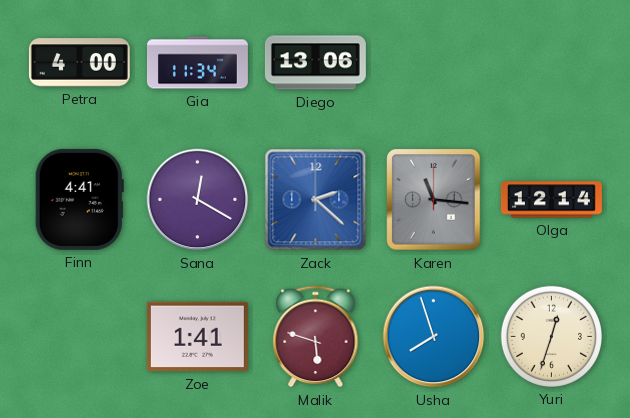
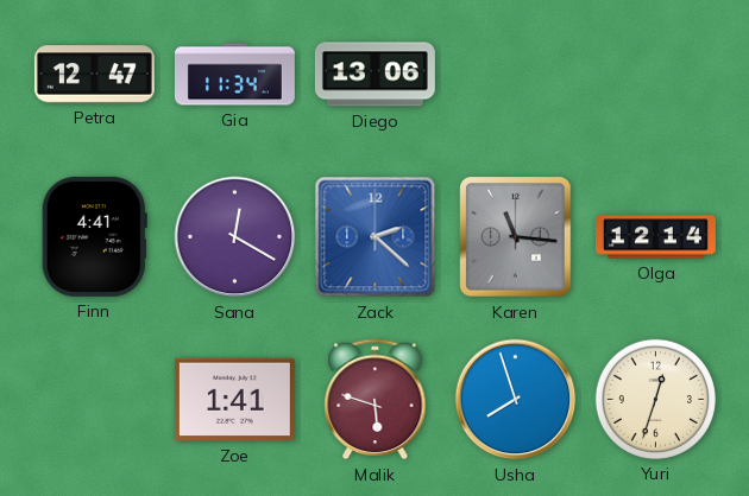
Petra: 4:00 -> 12:47 (94, 75)
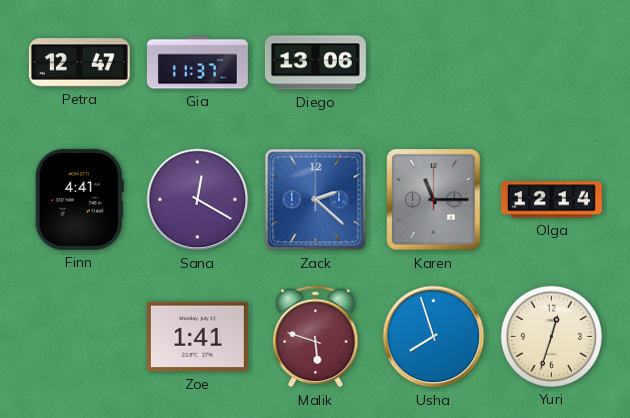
Gia: 11:34 -> 11:37 (197, 63)
Karen: 11:16 -> 11:15 (434, 200)
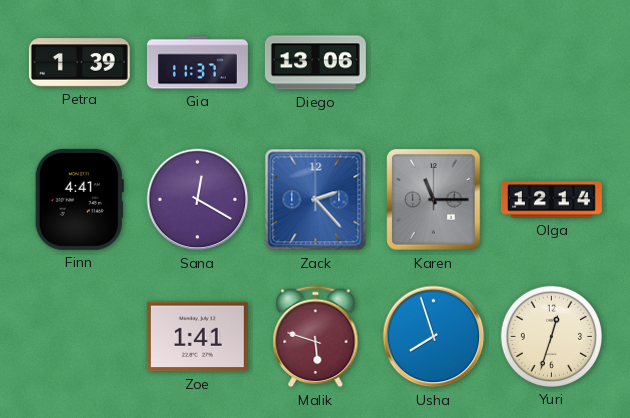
Petra: 12:47 -> 1:39 (79, 63)
Zack: 2:22 -> 2:23 (316, 200)
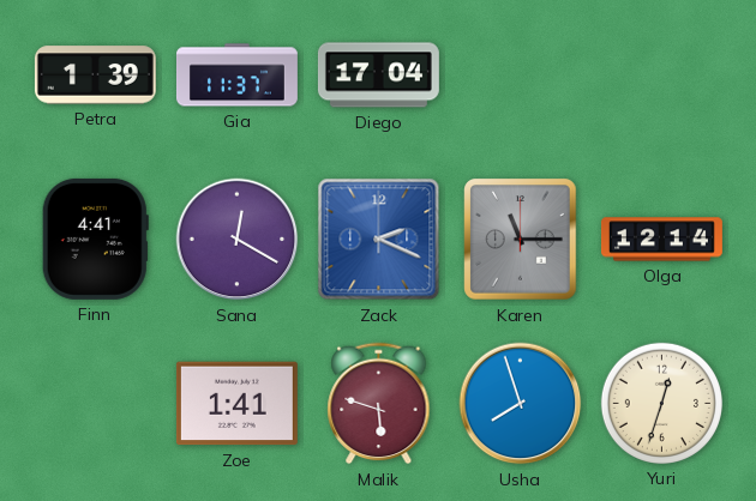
Diego: 13:06 -> 17:04 (378, 76)
Zack: 2:23 -> 2:19 (379, 240)
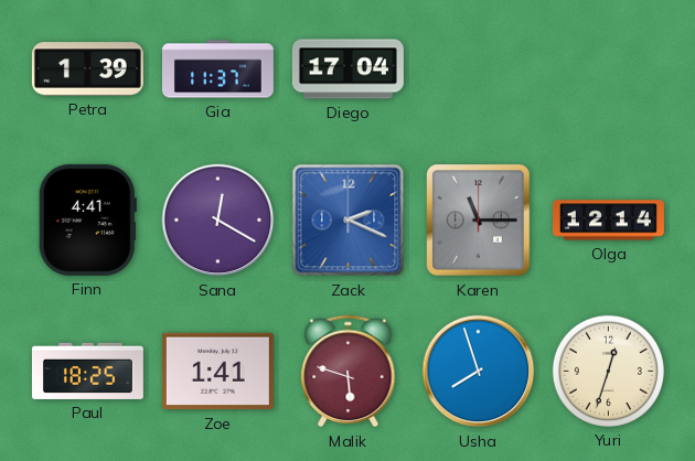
Paul: none -> 18:25 (87, 371)
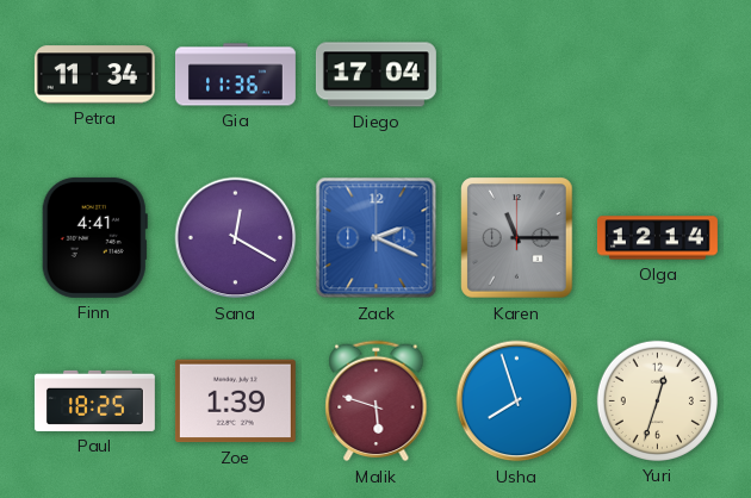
Petra: 1:39 -> 11:34 (94, 75)
Gia: 11:37 -> 11:36 (235, 75)
Zoe: 1:41 -> 1:39 (235, 401)
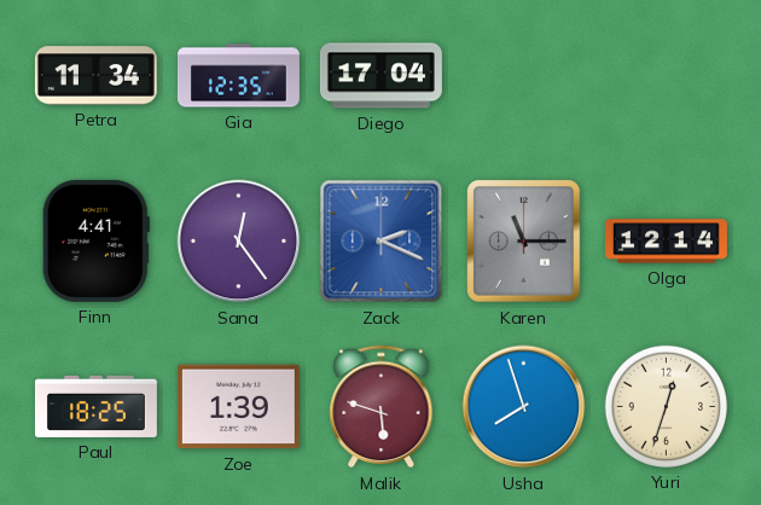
Gia: 11:36 -> 12:35 (238, 76)
Sana: 12:20 -> 12:24 (239, 242)
